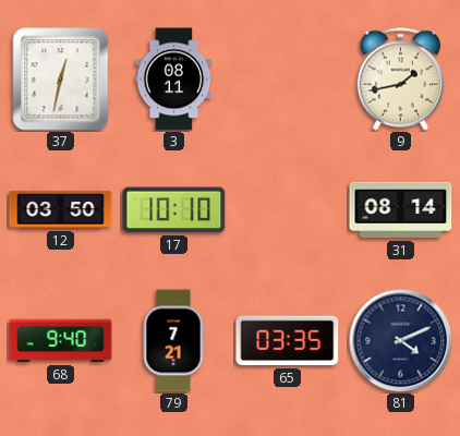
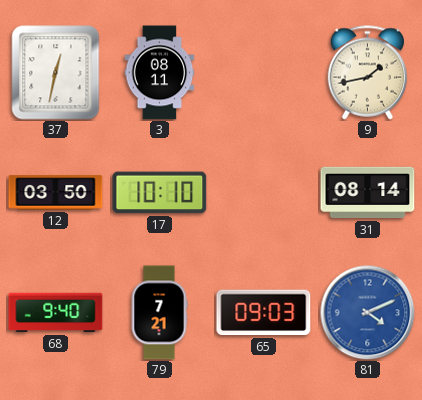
65: 03:35 -> 09:03 (264, 313)
81 dial: navy -> blue (367, 312)
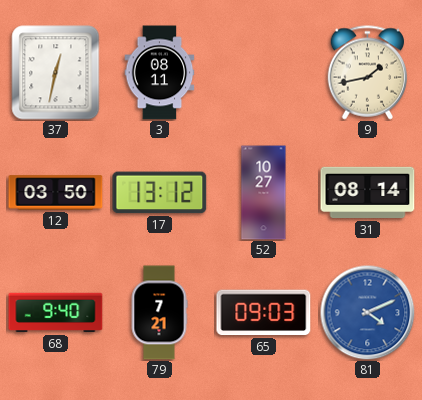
17: 10:10 -> 13:12 (160, 193)
52: none -> 10:27 (264, 193)
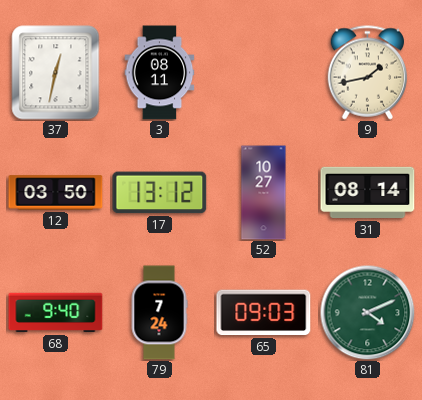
79: 7:21 -> 7:24 (159, 313)
81 dial: blue -> green (367, 312)
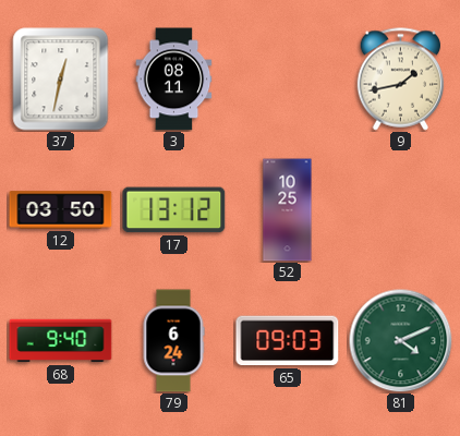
52: 10:27 -> 10:25 (288, 210)
31: 08:14 -> none (368, 193)
79: 7:24 -> 6:24 (173, 341)
